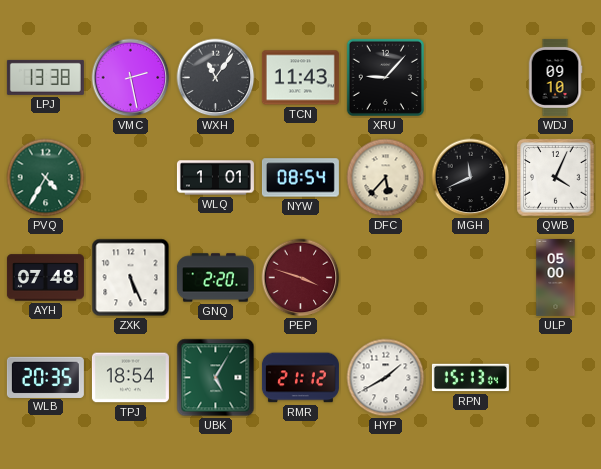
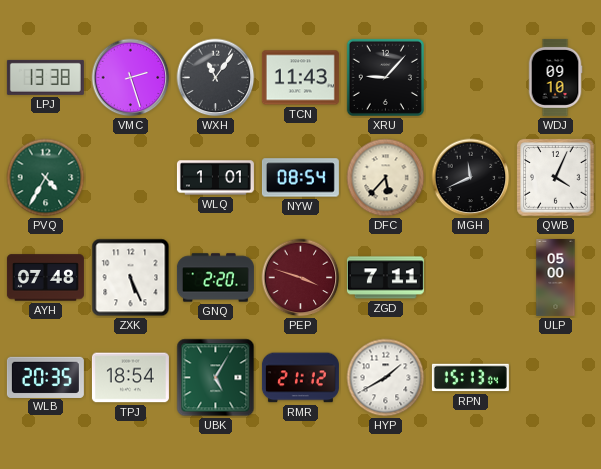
VMC: 2:28 -> 2:27 (131, 78)
ZGD: none -> 7:11 (385, 278)
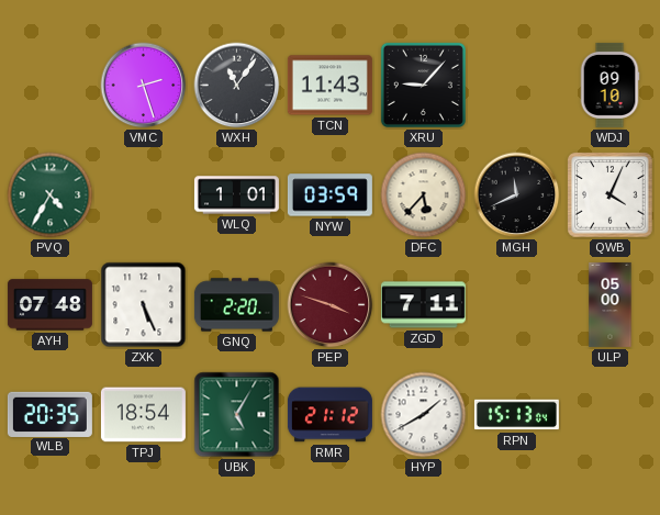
LPJ: 13:38 -> none (45, 77)
NYW: 08:54 -> 03:59 (329, 195)
